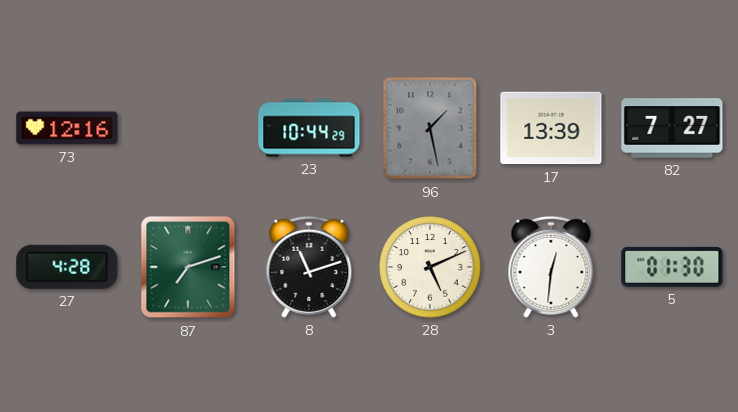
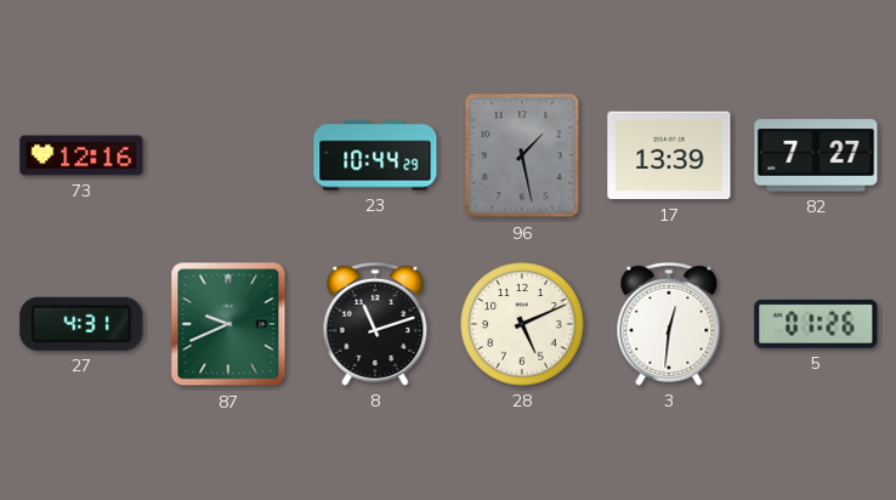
27: 4:28 -> 4:31 (81, 324)
87: 7:12 -> 9:41 (228, 324)
5: 01:30 -> 01:26 (816, 324)
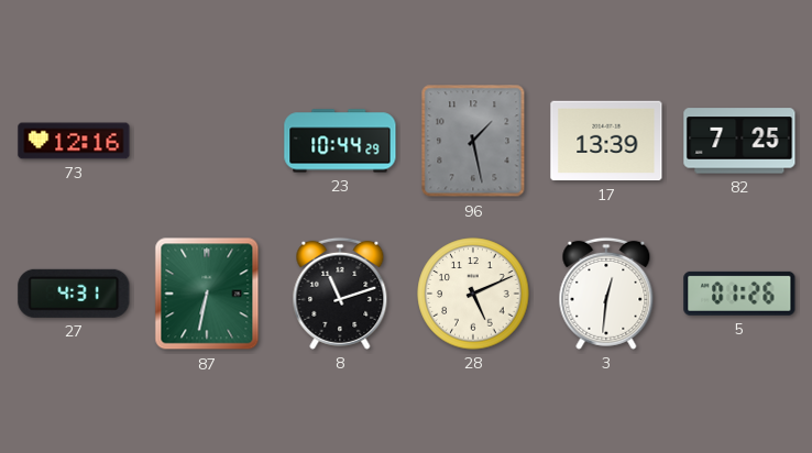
82: 7:27 -> 7:25 (739, 141)
87: 9:41 -> 6:32 (207, 294)
